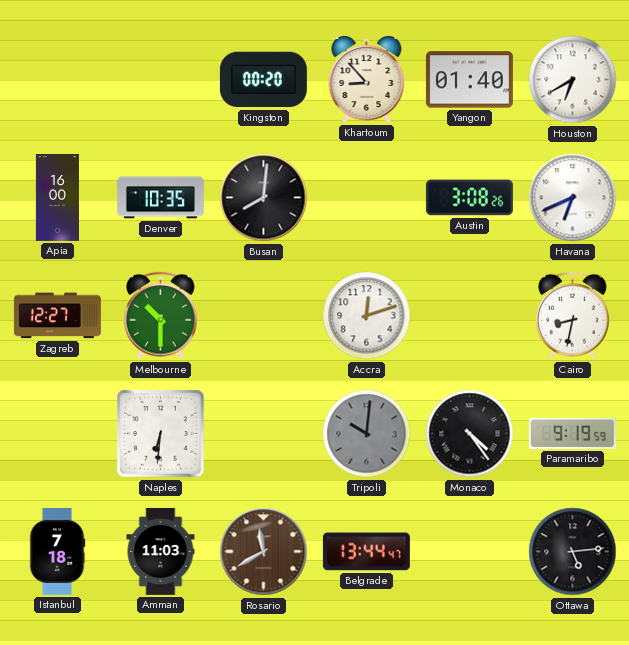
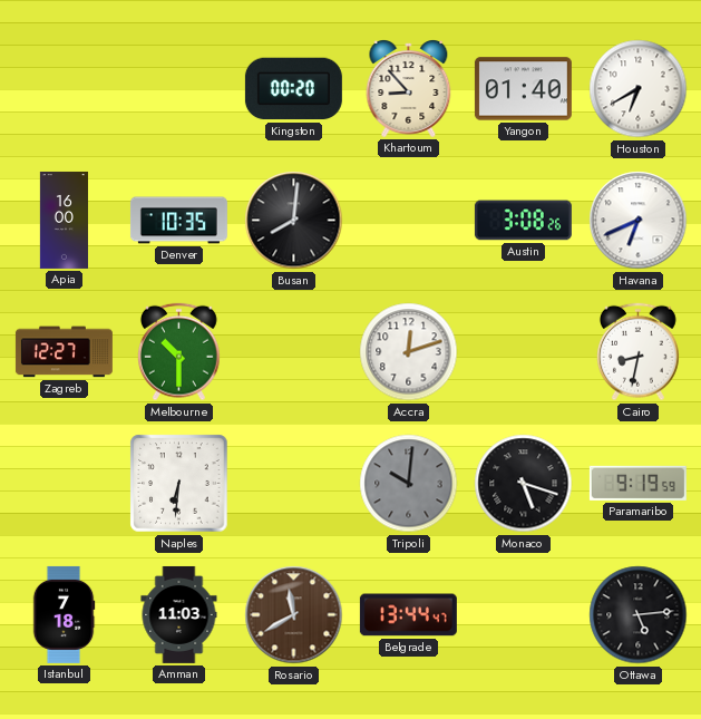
Monaco: 4:24 -> 5:18 (524, 484)
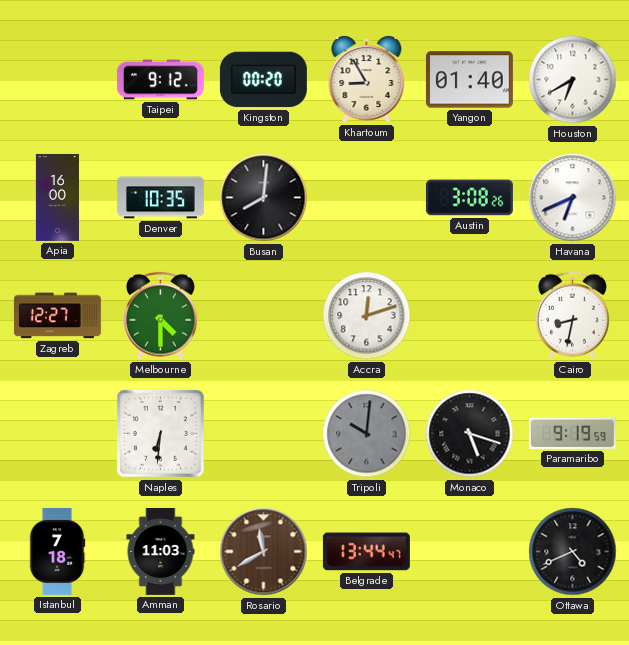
Taipei: none -> 9:12 (160, 80)
Khartoum: 8:53 -> 8:55 (367, 80)
Melbourne: 10:30 -> 4:30 (161, 316)
Ottawa: 5:14 -> 4:41 (573, 552)
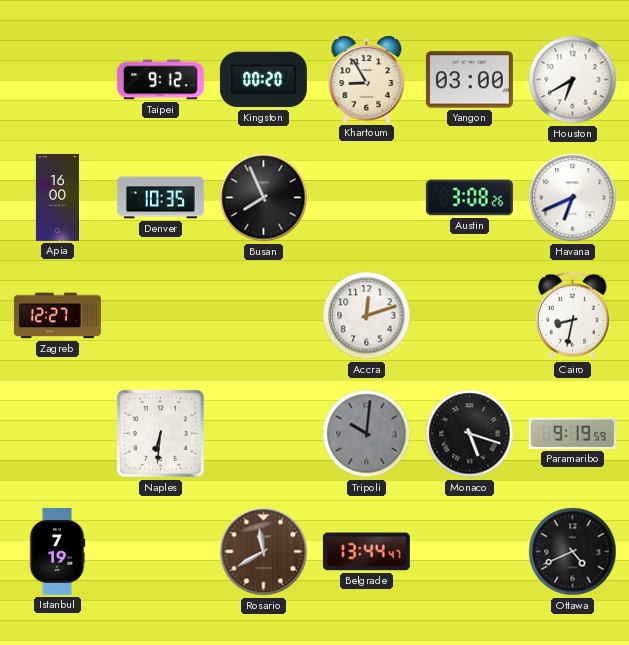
Yangon: 01:40 -> 03:00 (469, 80)
Busan: 8:01 -> 7:56 (264, 198)
Melbourne: 4:30 -> none (161, 316)
Istanbul: 7:18 -> 7:19 (57, 551)
Amman: 11:03 -> none (161, 551)
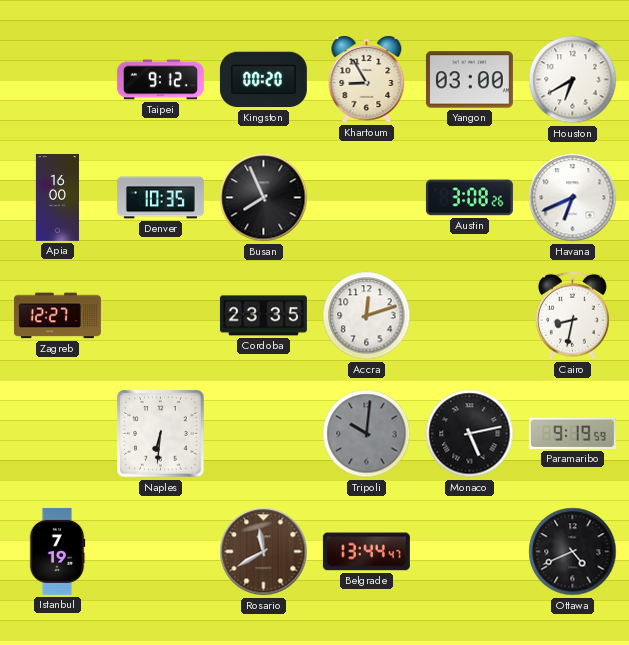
Cordoba: none -> 23:35 (263, 316)
Monaco: 5:18 -> 5:13 (470, 434)
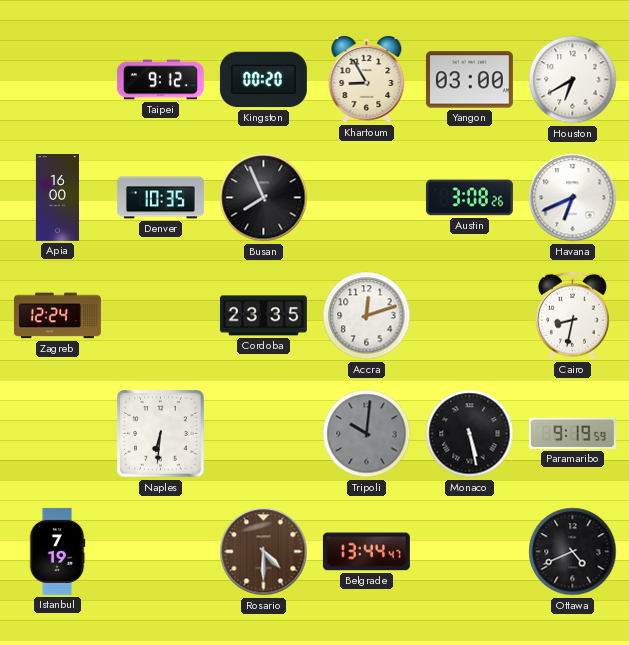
Zagreb: 12:27 -> 12:24 (57, 316)
Monaco: 5:13 -> 5:28 (470, 434)
Rosario: 11:40 -> 4:30 (264, 552)
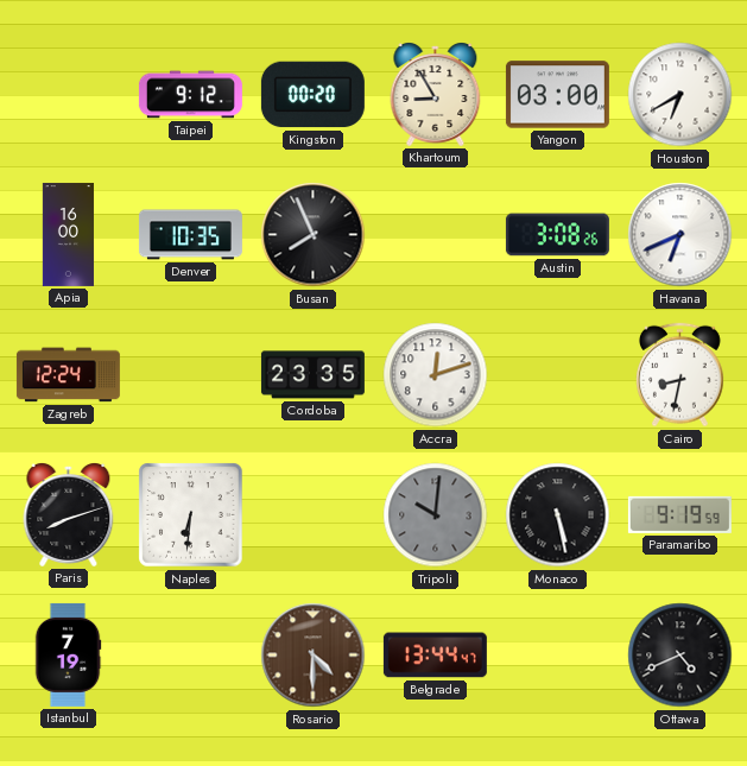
Paris: none -> 8:12 (69, 515)
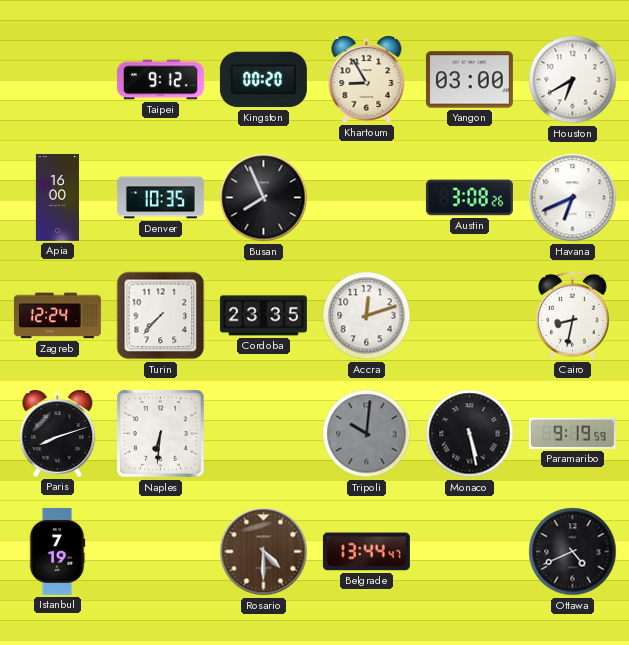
Turin: none -> 7:37 (161, 316)
